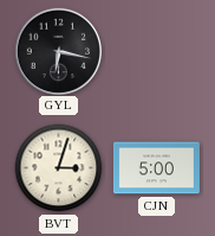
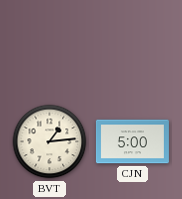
GYL: 6:17 -> none (58, 51)
BVT: 3:03 -> 1:14 (50, 142)
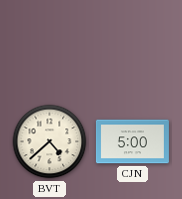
BVT: 1:14 -> 4:38 (50, 142)
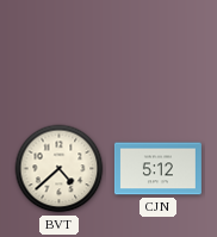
CJN: 5:00 -> 5:12 (157, 169)
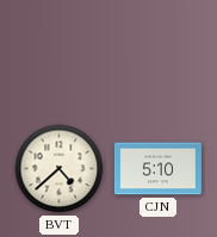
CJN: 5:12 -> 5:10 (157, 169)
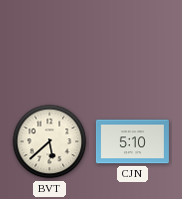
BVT: 4:38 -> 5:38 (50, 142)
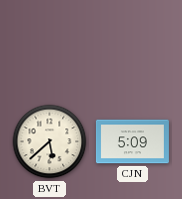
CJN: 5:10 -> 5:09 (132, 142)
